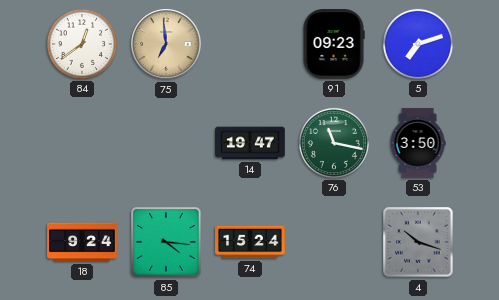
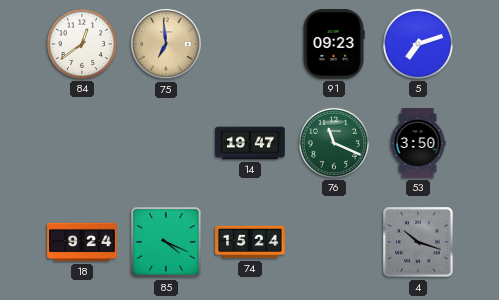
76: 11:17 -> 11:19 (334, 143)
85: 4:16 -> 4:19 (166, 242)
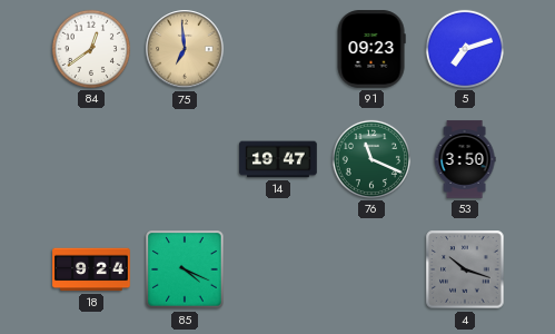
74: 15:24 -> none (250, 242)
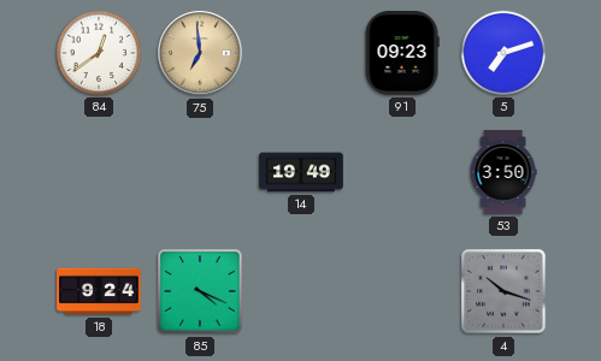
14: 19:47 -> 19:49 (301, 172)
76: 11:19 -> none (371, 159)
